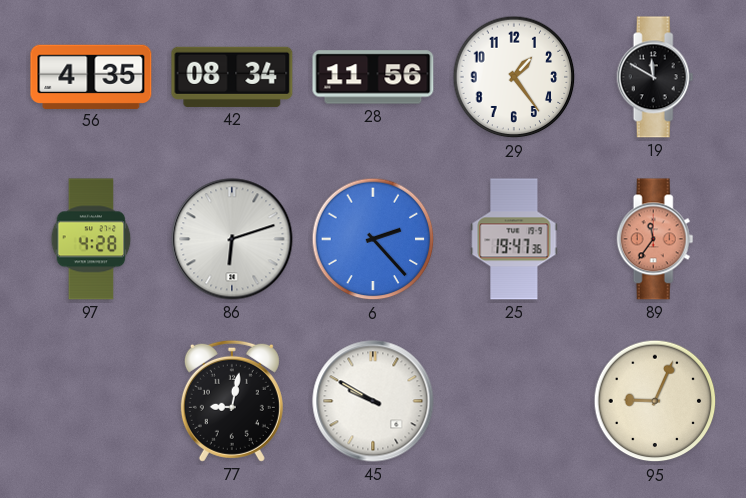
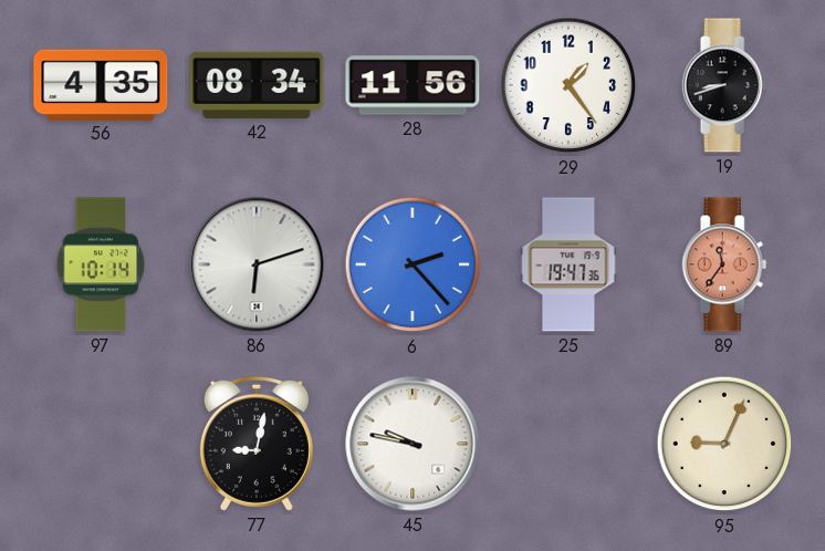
19: 11:50 -> 8:42 (724, 85)
97: 4:28 -> 10:14 (101, 264)
45: 9:50 -> 9:47 (412, 444)
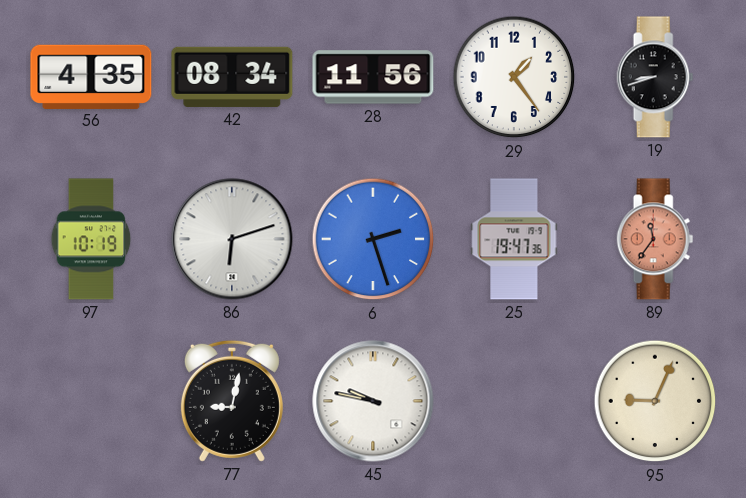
97: 10:14 -> 10:19 (91, 239)
6: 2:23 -> 2:27 (373, 239)
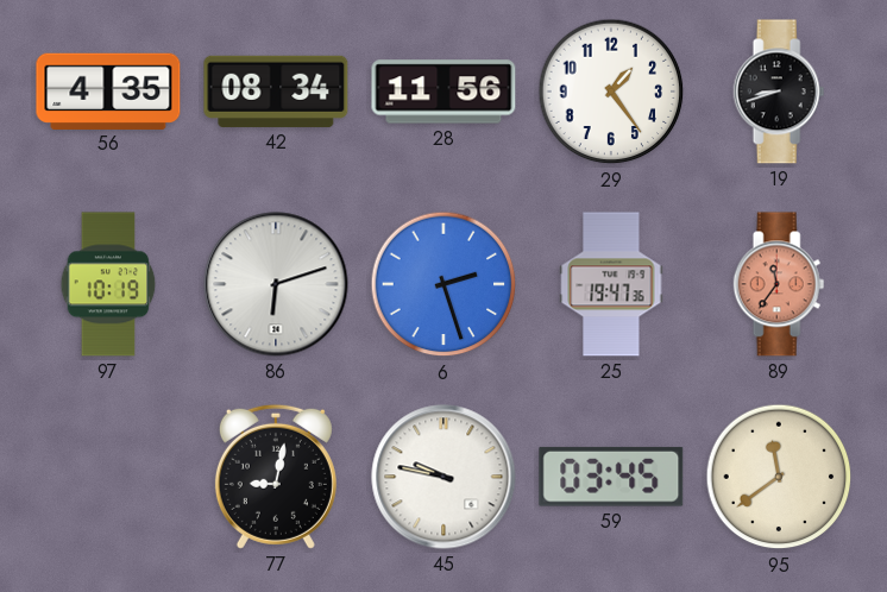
59: none -> 03:45 (611, 477)
95: 9:04 -> 11:39 (779, 477)
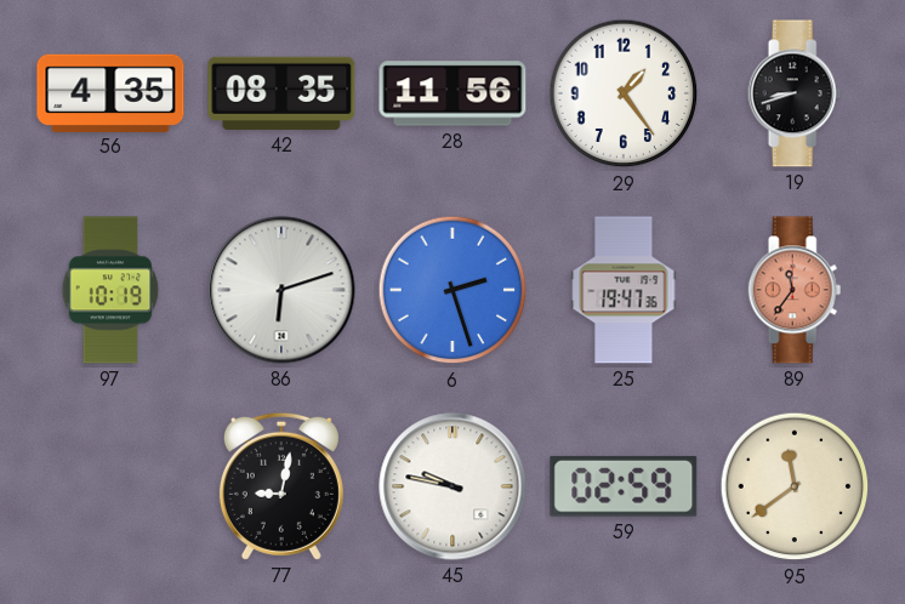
42: 08:34 -> 08:35 (281, 93)
59: 03:45 -> 02:59 (624, 486)
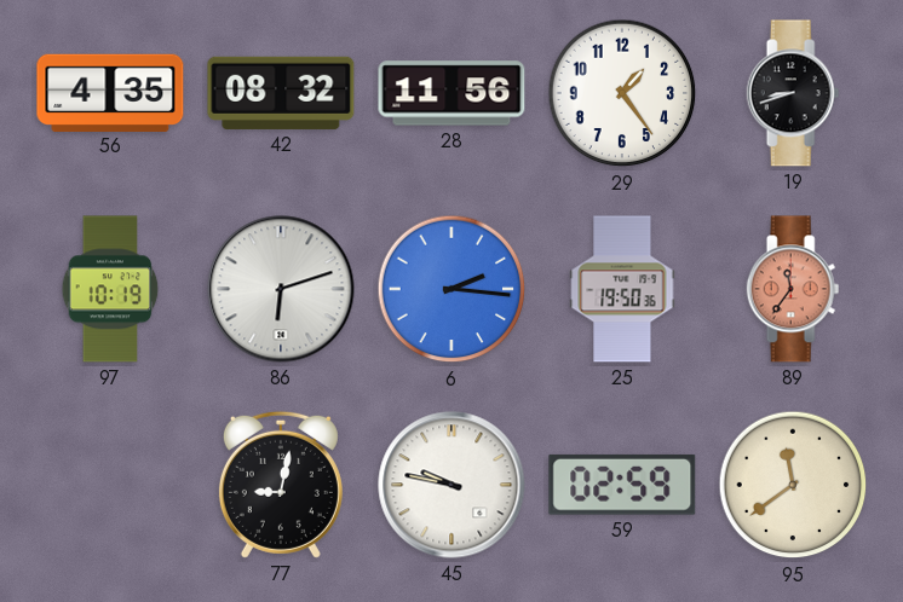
42: 08:35 -> 08:32 (281, 93)
6: 2:27 -> 2:16 (451, 289)
25: 19:47 -> 19:50 (622, 289)
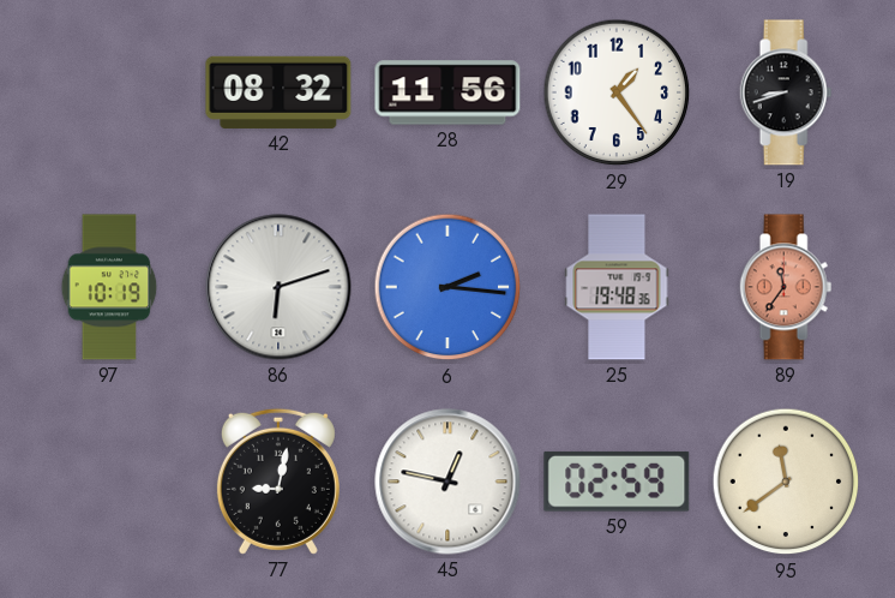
56: 4:35 -> none (110, 92)
25: 19:50 -> 19:48 (617, 287)
45: 9:47 -> 12:47 (447, 482)
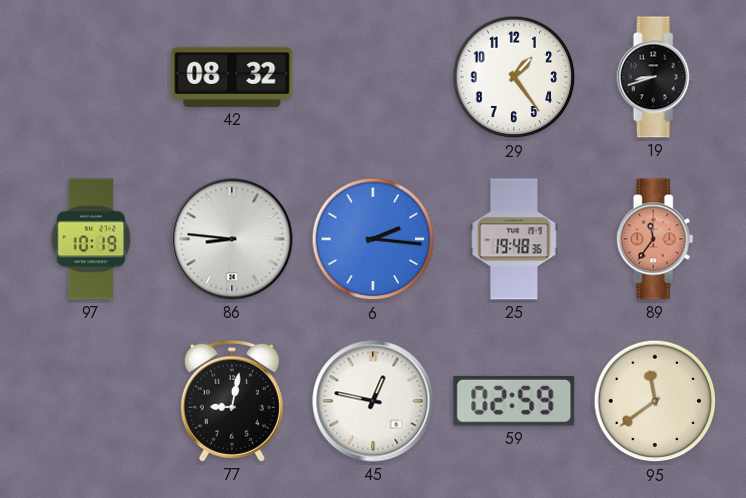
28: 11:56 -> none (447, 92)
86: 6:12 -> 8:46 (232, 239)
